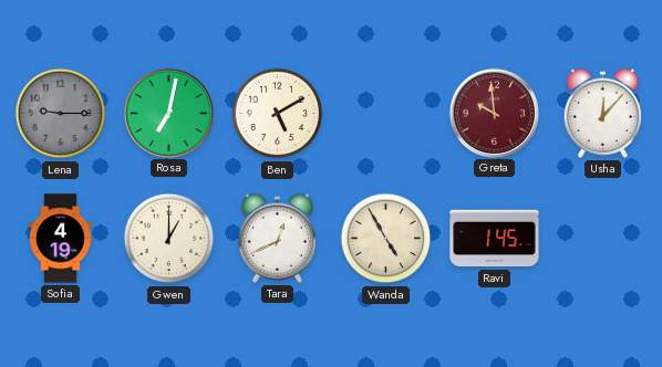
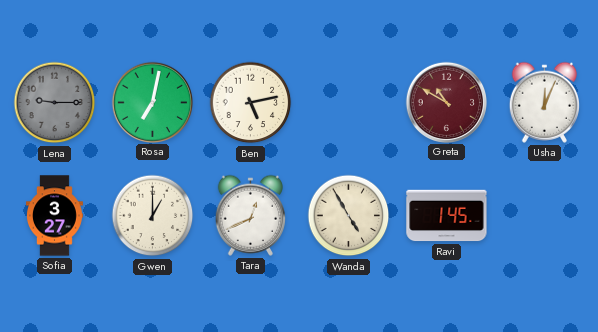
Ben: 5:10 -> 5:13 (251, 103)
Greta: 9:59 -> 10:50 (446, 102)
Usha: 12:07 -> 12:04 (544, 102)
Sofia: 4:19 -> 3:27 (55, 216)
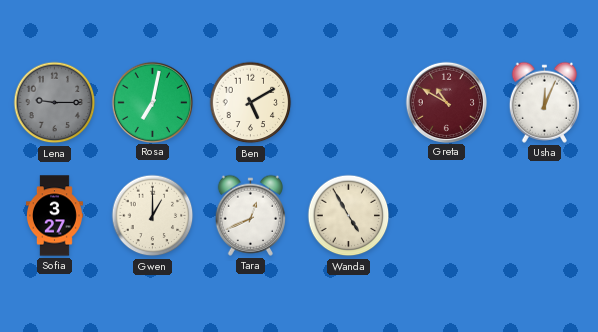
Ben: 5:13 -> 5:10 (251, 103)
Ravi: 1:45 -> none (447, 216)
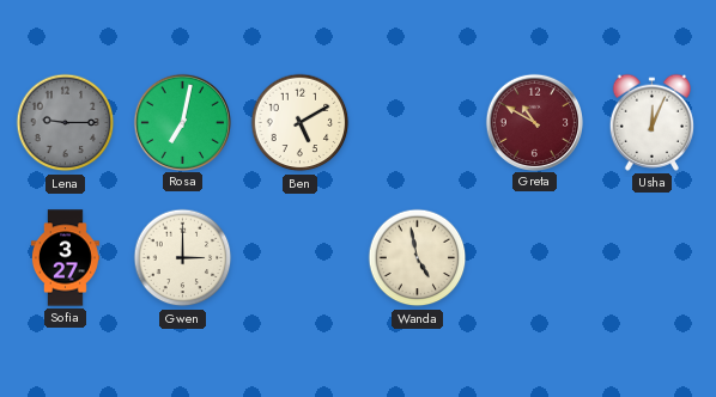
Gwen: 1:00 -> 3:00 (183, 258)
Tara: 12:41 -> none (250, 215)
Wanda: 4:55 -> 4:58 (418, 258)
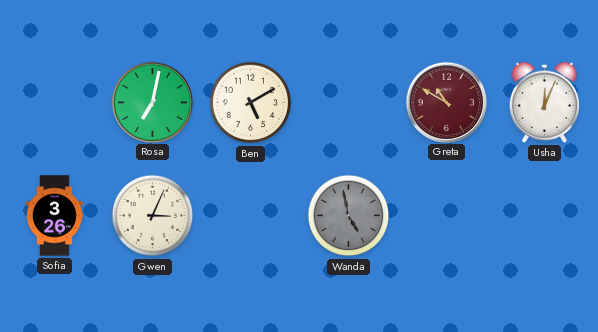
Lena: 9:15 -> none (66, 123)
Sofia: 3:27 -> 3:26 (55, 216)
Gwen: 3:00 -> 3:04 (153, 216)
Wanda dial: cream -> grey (349, 216)
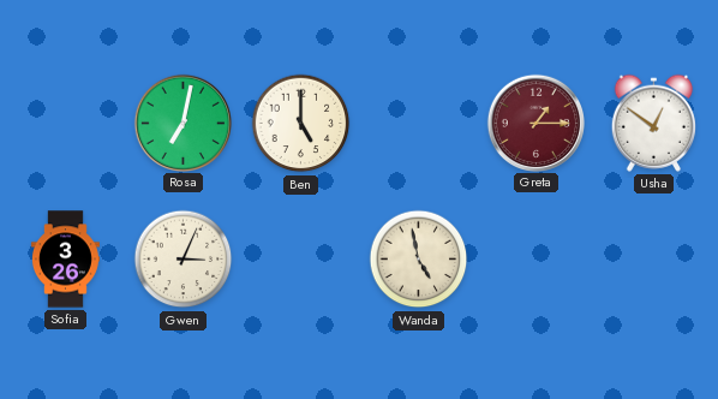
Ben: 5:10 -> 5:00 (301, 124)
Greta: 10:50 -> 1:15 (535, 123)
Usha: 12:04 -> 12:51 (653, 123)
Wanda dial: grey -> cream (419, 260)
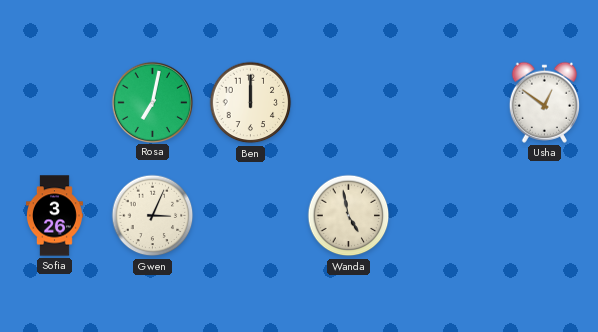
Ben: 5:00 -> 12:00 (251, 103)
Greta: 1:15 -> none (535, 123)
